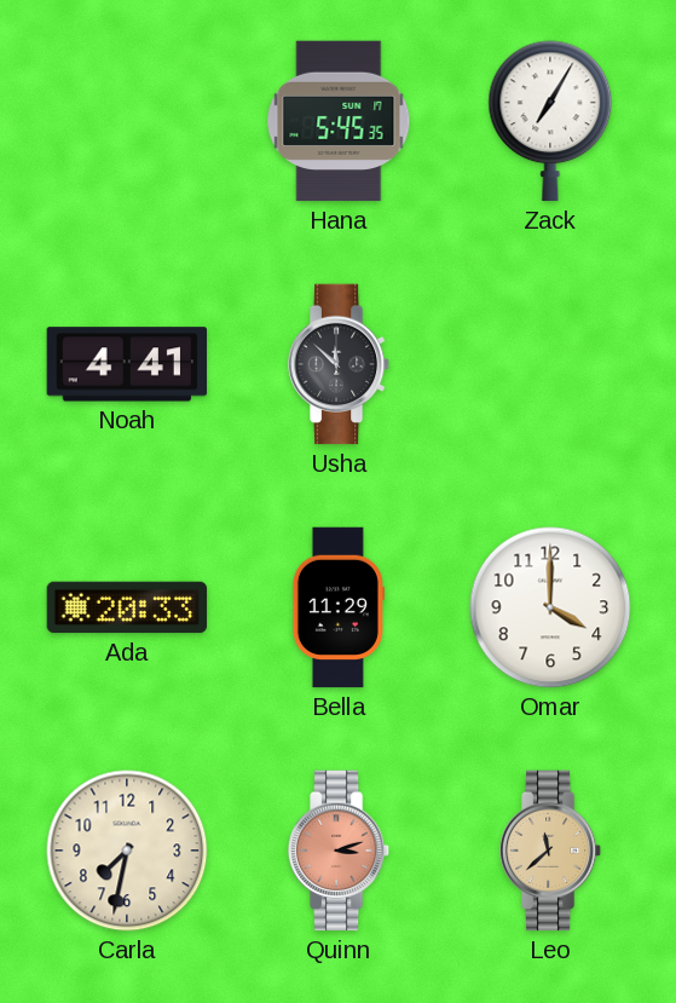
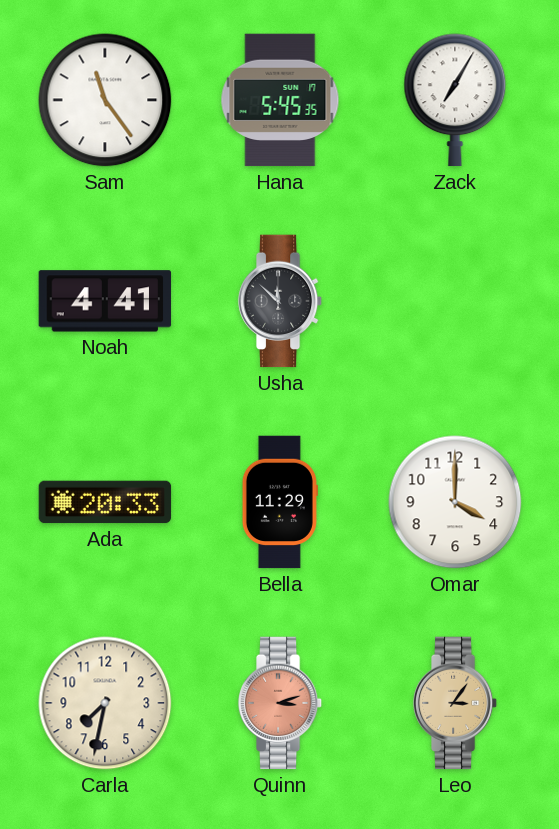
Sam: none -> 11:24 (105, 100)
Leo: 11:38 -> 3:06 (455, 703)
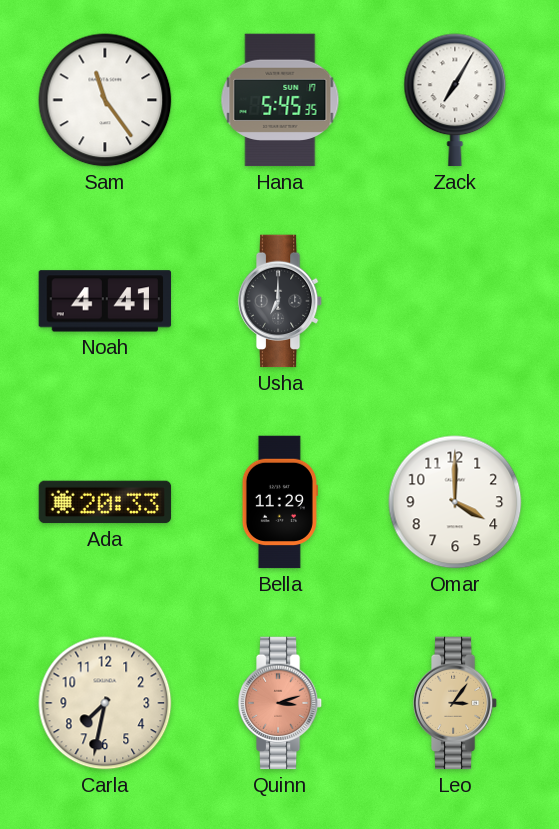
Usha: 11:52 -> 7:00 (280, 301)
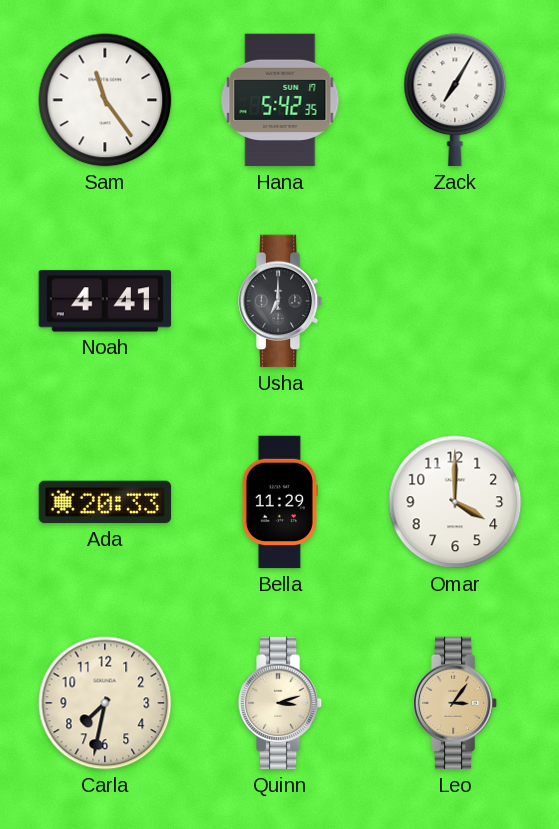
Hana: 5:45 -> 5:42 (280, 100)
Quinn dial: salmon -> cream (280, 703)
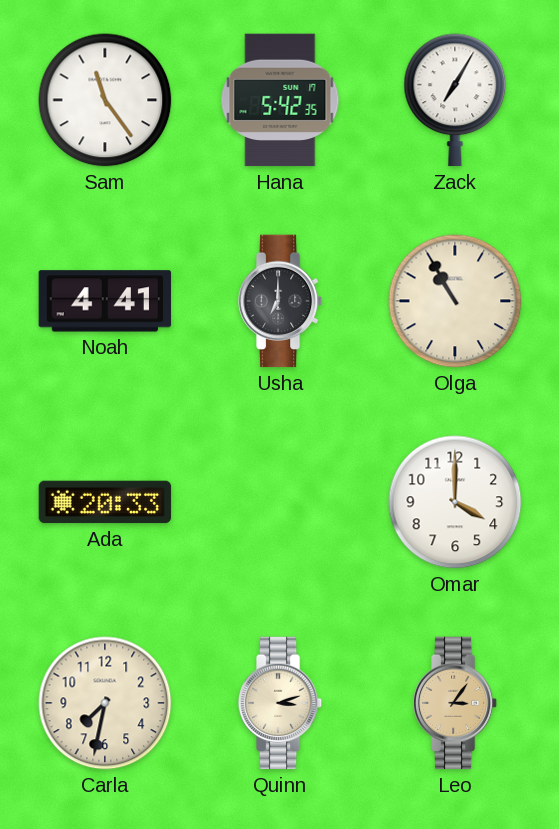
Olga: none -> 10:55 (455, 301)
Bella: 11:29 -> none (280, 502)
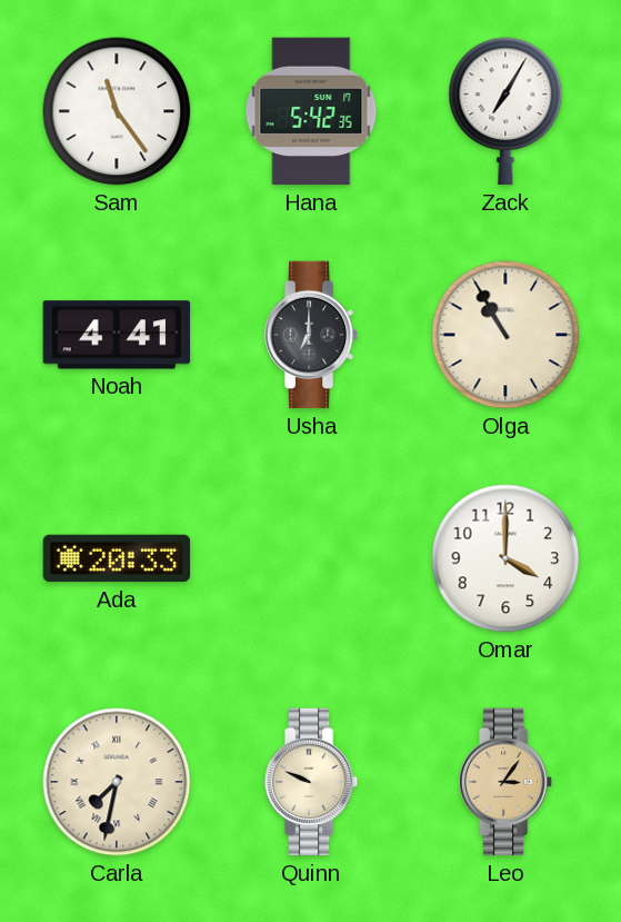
Carla numerals: Arabic -> Roman (117, 782)
Quinn: 3:12 -> 9:49 (311, 782)
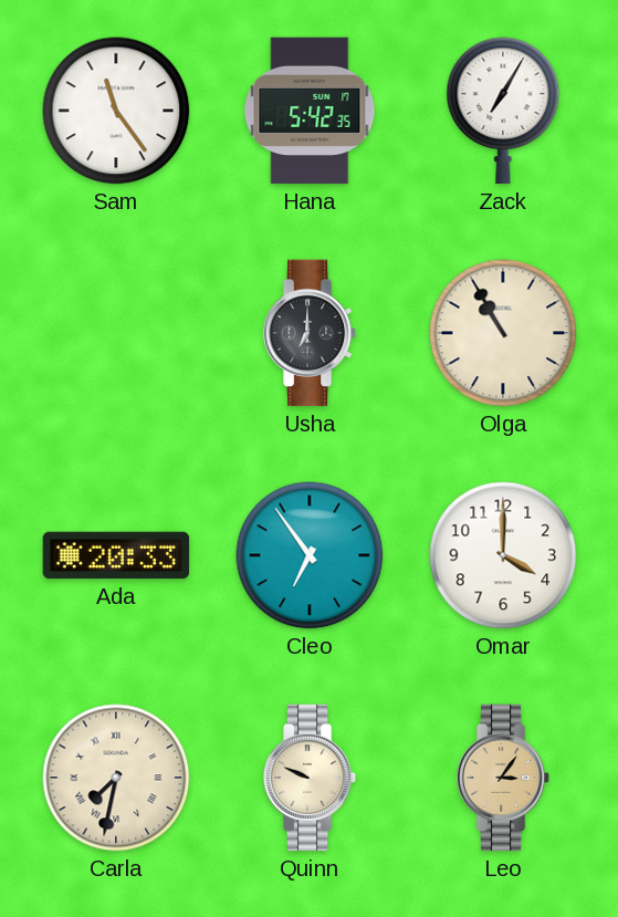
Noah: 4:41 -> none (117, 335)
Cleo: none -> 6:54 (310, 555)
